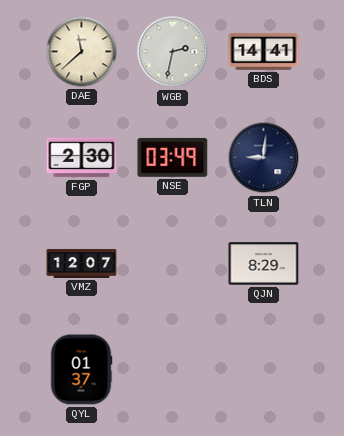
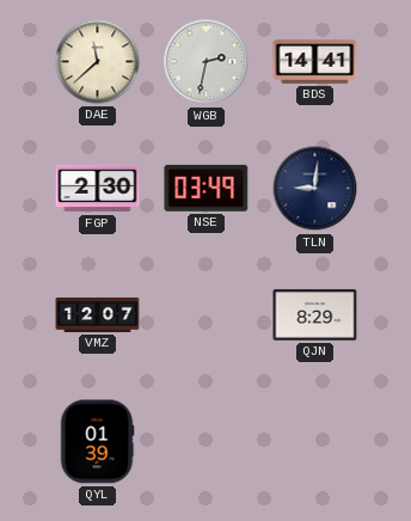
QYL: 01:37 -> 01:39 (97, 442)
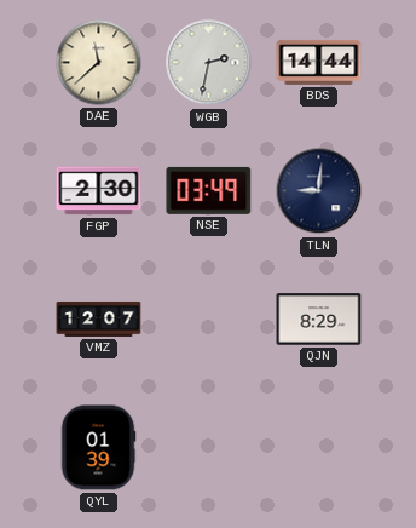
BDS: 14:41 -> 14:44 (319, 62)
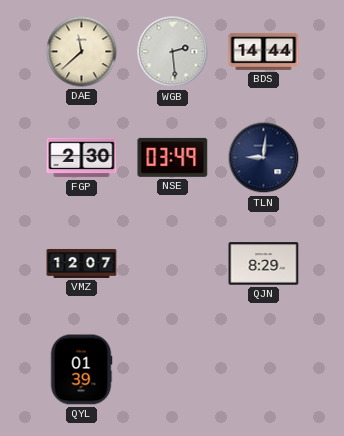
WGB: 2:32 -> 2:29 (173, 52)
